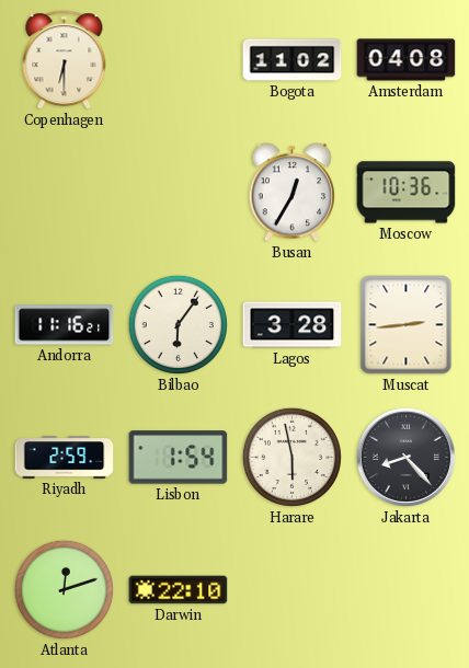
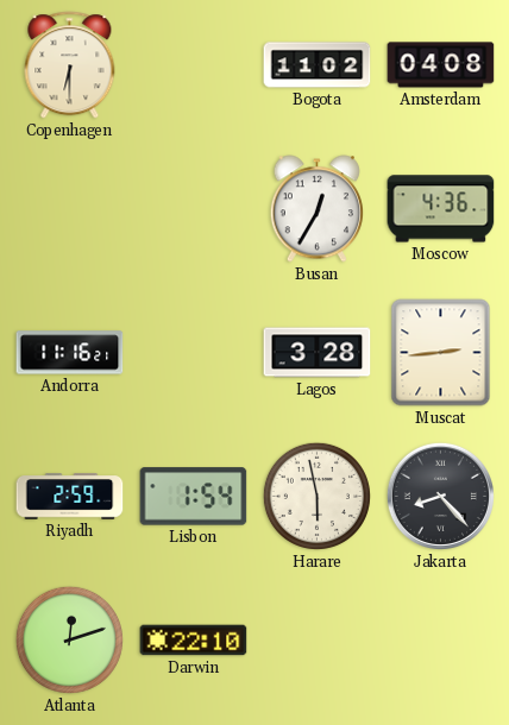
Moscow: 10:36 -> 4:36 (441, 209)
Bilbao: 6:06 -> none (178, 324)
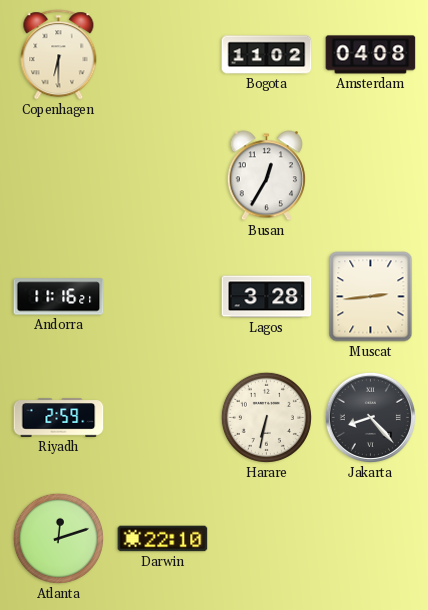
Moscow: 4:36 -> none (441, 209)
Lisbon: 1:54 -> none (194, 497)
Harare: 5:58 -> 6:32 (266, 417)
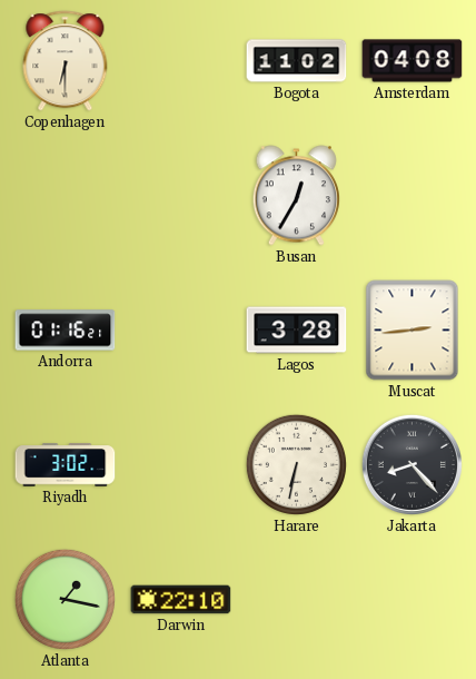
Andorra: 11:16 -> 01:16 (66, 331)
Riyadh: 2:59 -> 3:02 (66, 465)
Atlanta: 12:12 -> 1:17 (65, 599)
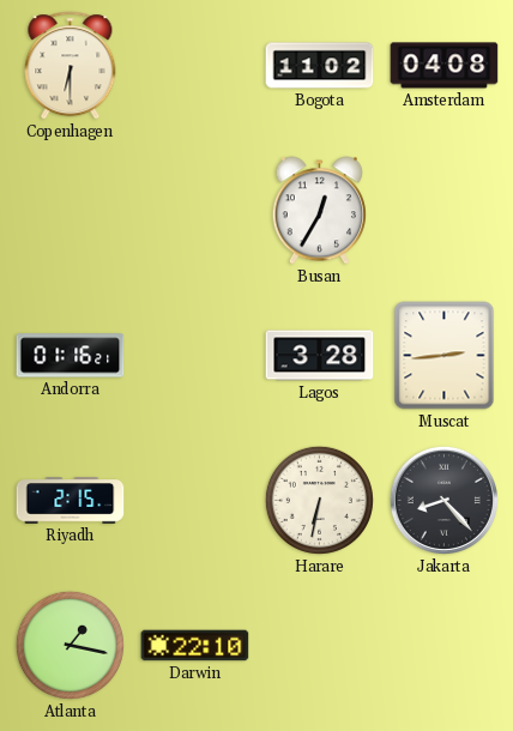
Riyadh: 3:02 -> 2:15 (71, 501)
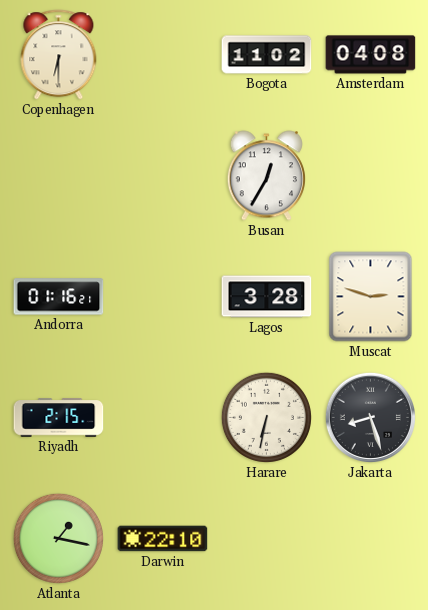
Muscat: 2:44 -> 2:48 (371, 297)
Jakarta: 8:23 -> 8:27 (370, 417)
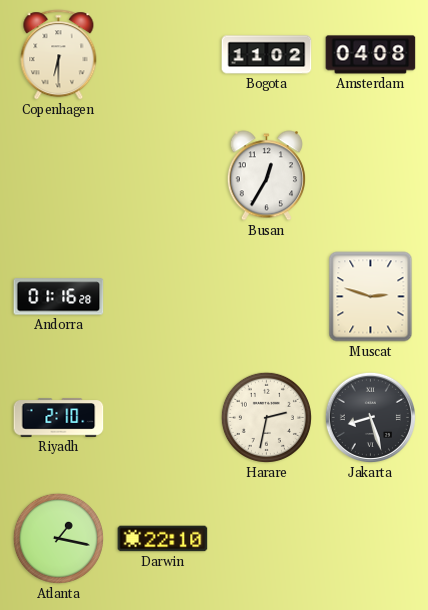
Andorra: 01:16:21 -> 01:16:28 (59, 297)
Lagos: 3:28 -> none (267, 297)
Riyadh: 2:15 -> 2:10 (59, 418)
Harare: 6:32 -> 2:32 (266, 417)
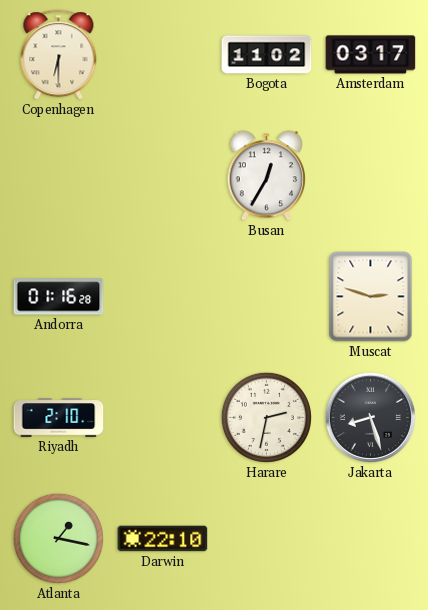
Amsterdam: 04:08 -> 03:17 (371, 55)
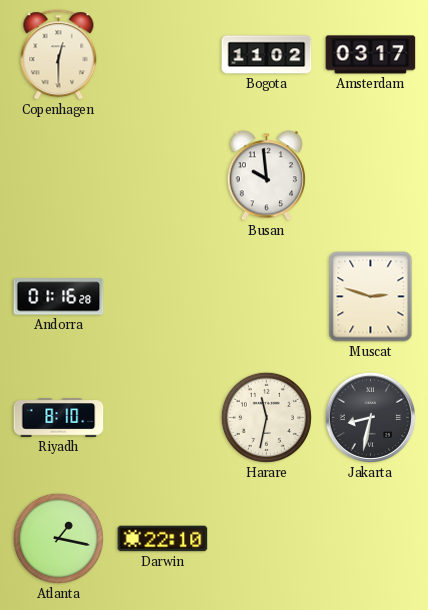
Copenhagen: 6:30 -> 12:30 (59, 55)
Busan: 12:35 -> 9:59 (266, 176)
Riyadh: 2:10 -> 8:10 (59, 418)
Harare: 2:32 -> 11:32 (266, 417)
Jakarta: 8:27 -> 8:32 (370, 417)
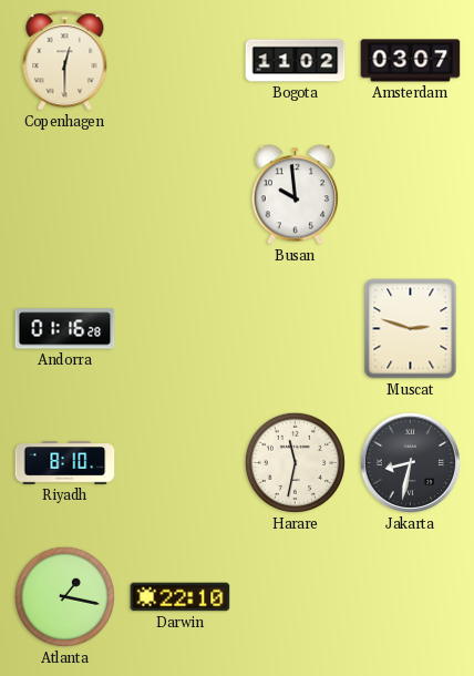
Amsterdam: 03:17 -> 03:07 (411, 61)
